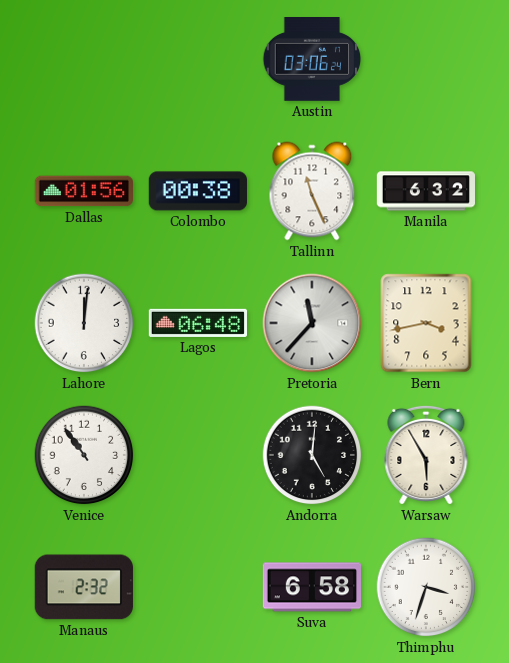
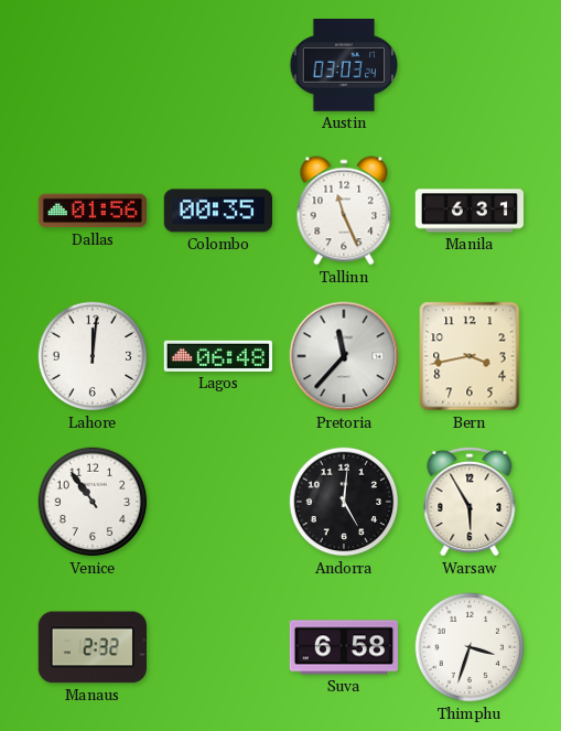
Austin: 03:06 -> 03:03 (344, 66)
Colombo: 00:38 -> 00:35 (217, 211)
Manila: 6:32 -> 6:31 (468, 211)
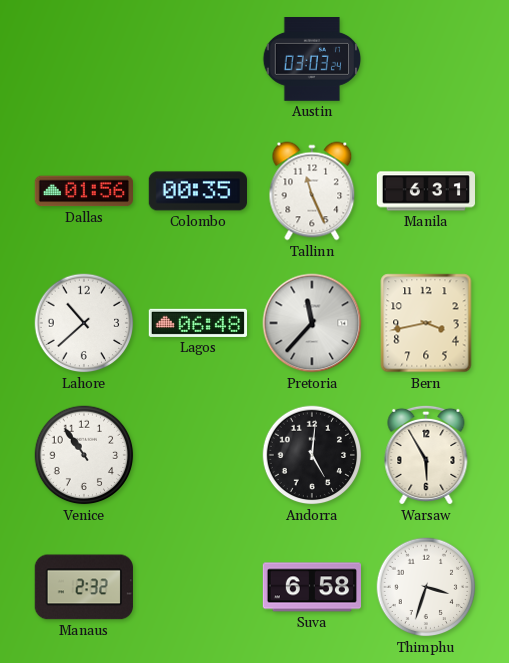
Lahore: 12:01 -> 10:38 (84, 323)
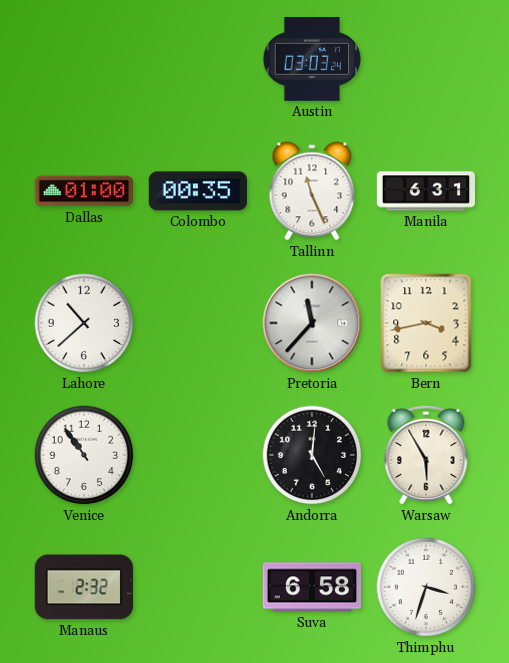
Dallas: 01:56 -> 01:00 (83, 191)
Lagos: 06:48 -> none (197, 323)
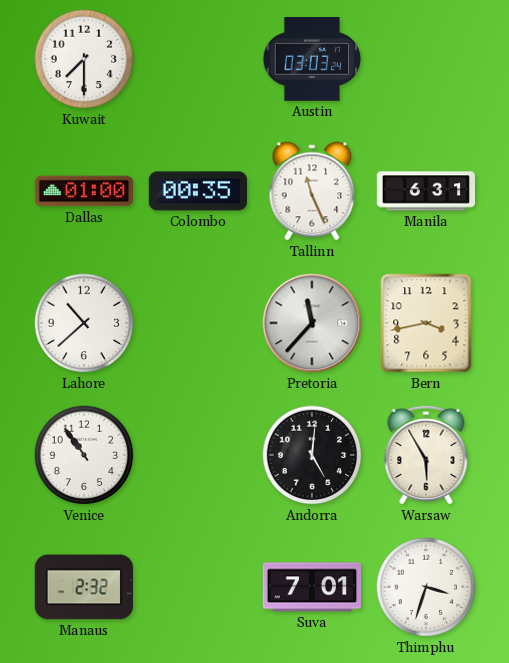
Kuwait: none -> 7:30 (84, 59)
Suva: 6:58 -> 7:01 (312, 587)
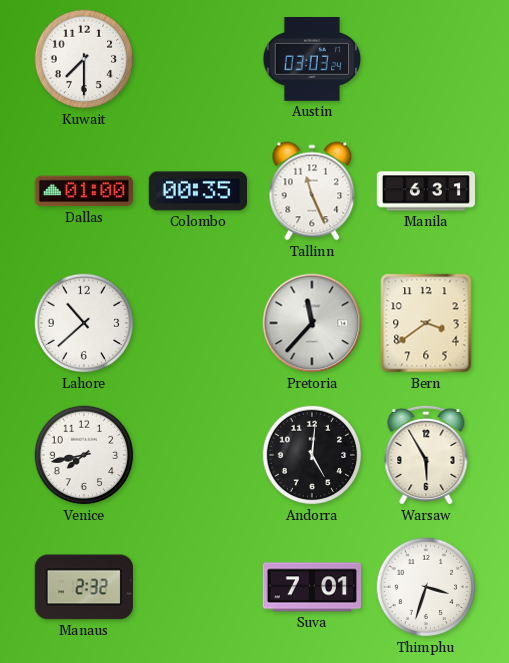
Bern: 3:43 -> 3:39 (426, 323)
Venice: 10:54 -> 7:43 (84, 455)
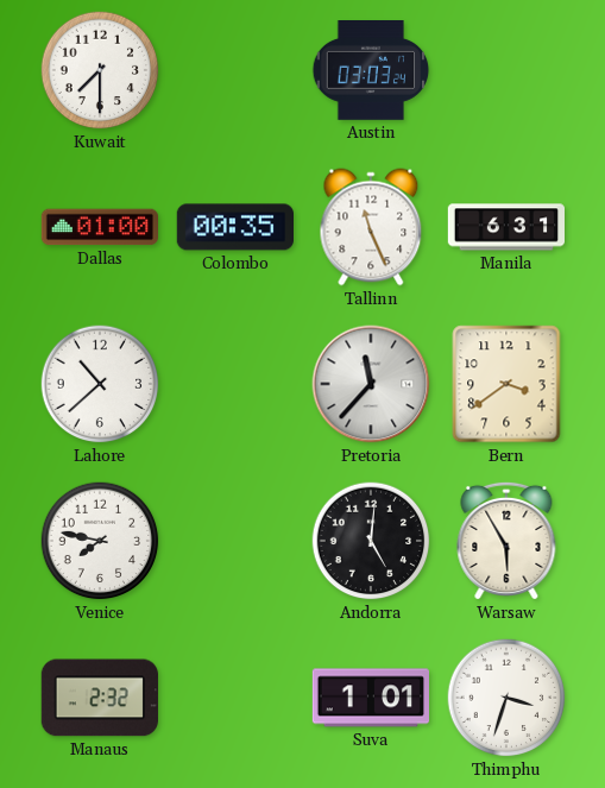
Venice: 7:43 -> 7:47 (100, 541)
Suva: 7:01 -> 1:01 (371, 698)
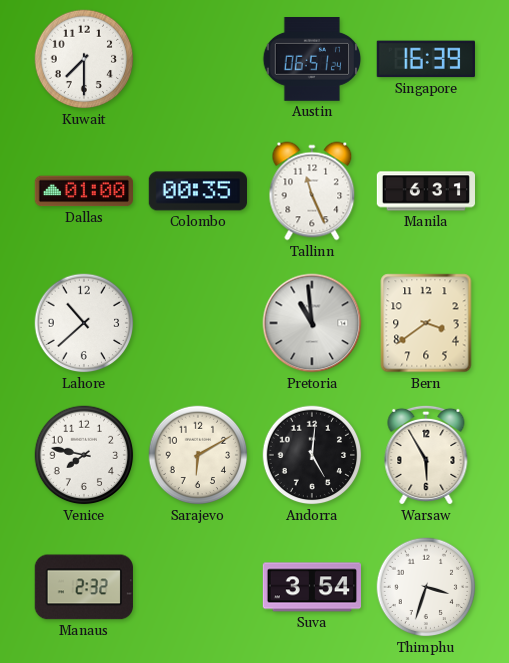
Austin: 03:03 -> 06:51 (312, 60)
Singapore: none -> 16:39 (426, 59)
Pretoria: 11:37 -> 10:59 (312, 323)
Sarajevo: none -> 6:10 (198, 455)
Suva: 1:01 -> 3:54 (312, 587)
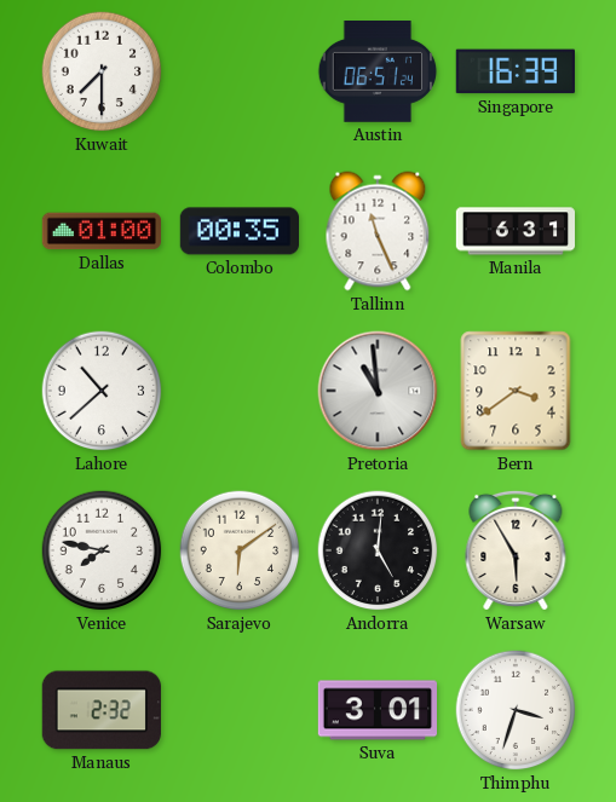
Sarajevo: 6:10 -> 6:09 (240, 550)
Suva: 3:54 -> 3:01 (378, 710)
